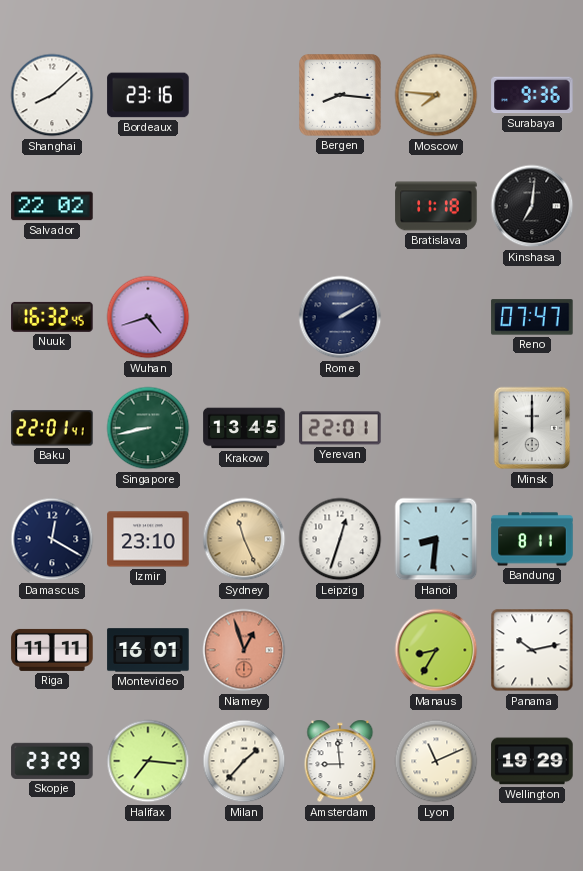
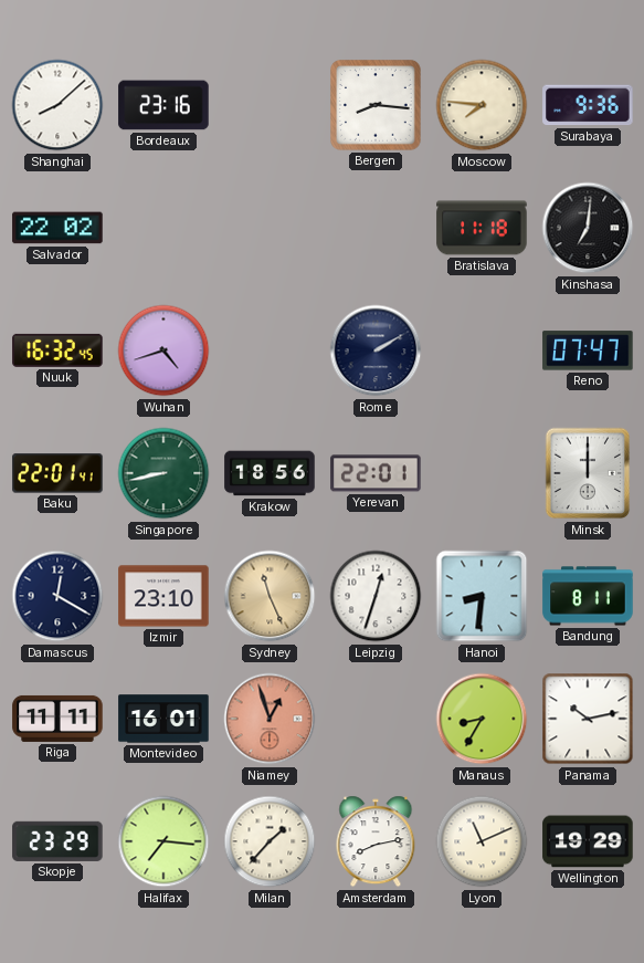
Krakow: 13:45 -> 18:56 (270, 473)
Amsterdam: 8:59 -> 8:13 (376, 841)
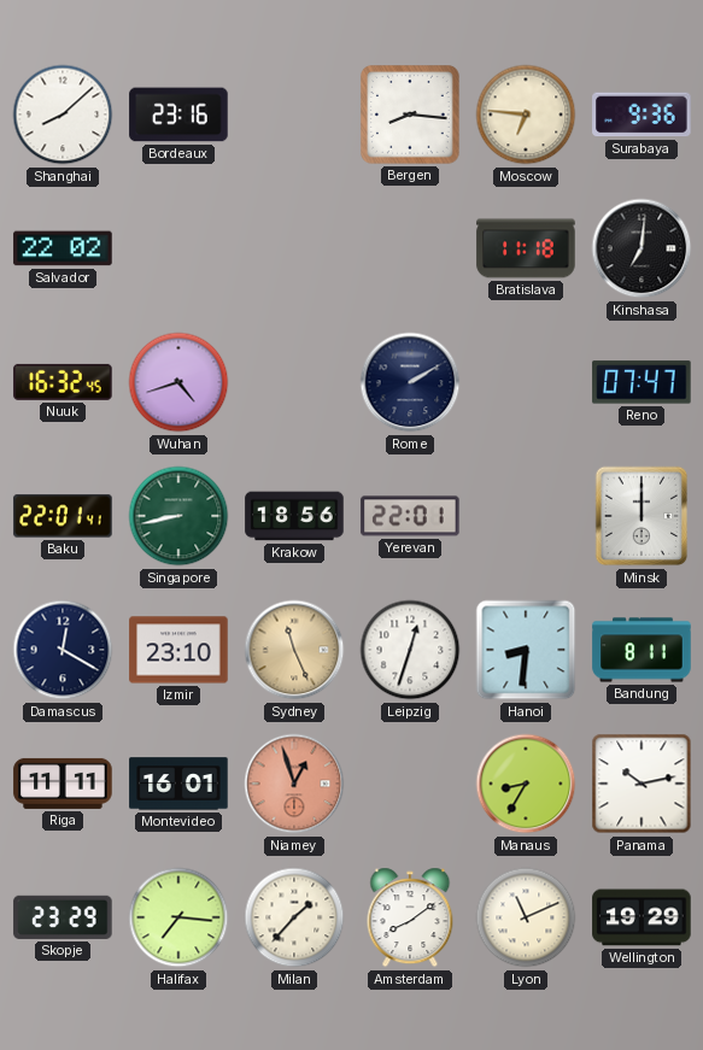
Moscow: 7:46 -> 6:46 (526, 115)
Amsterdam: 8:13 -> 8:09 (410, 917)
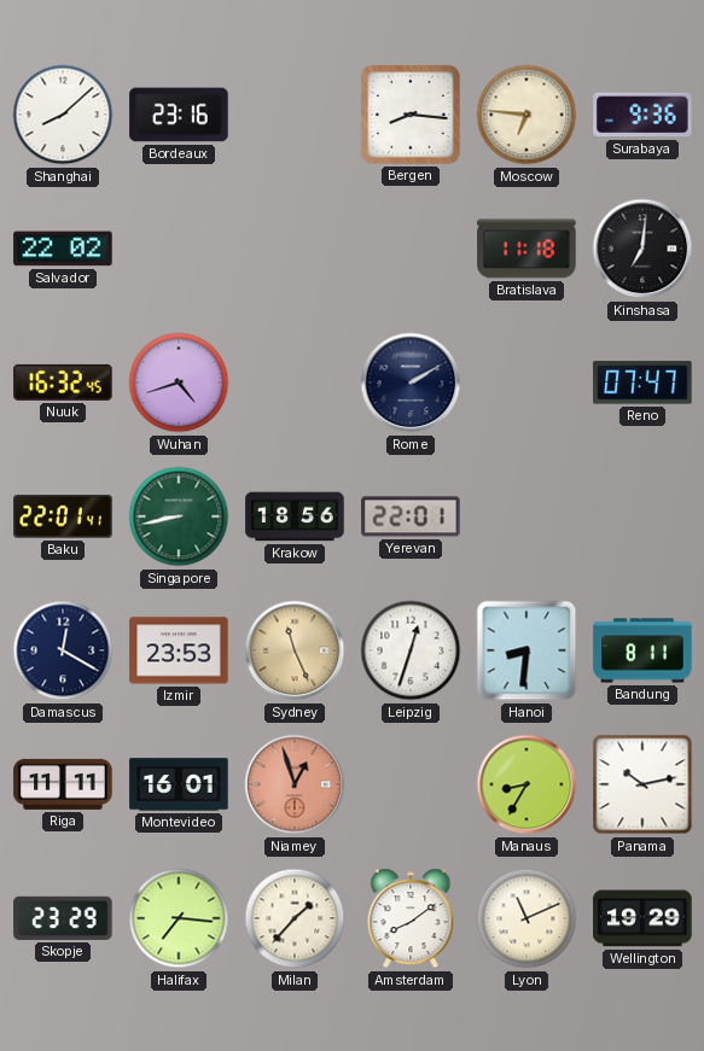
Minsk: 12:00 -> none (642, 516)
Izmir: 23:10 -> 23:53 (179, 650)
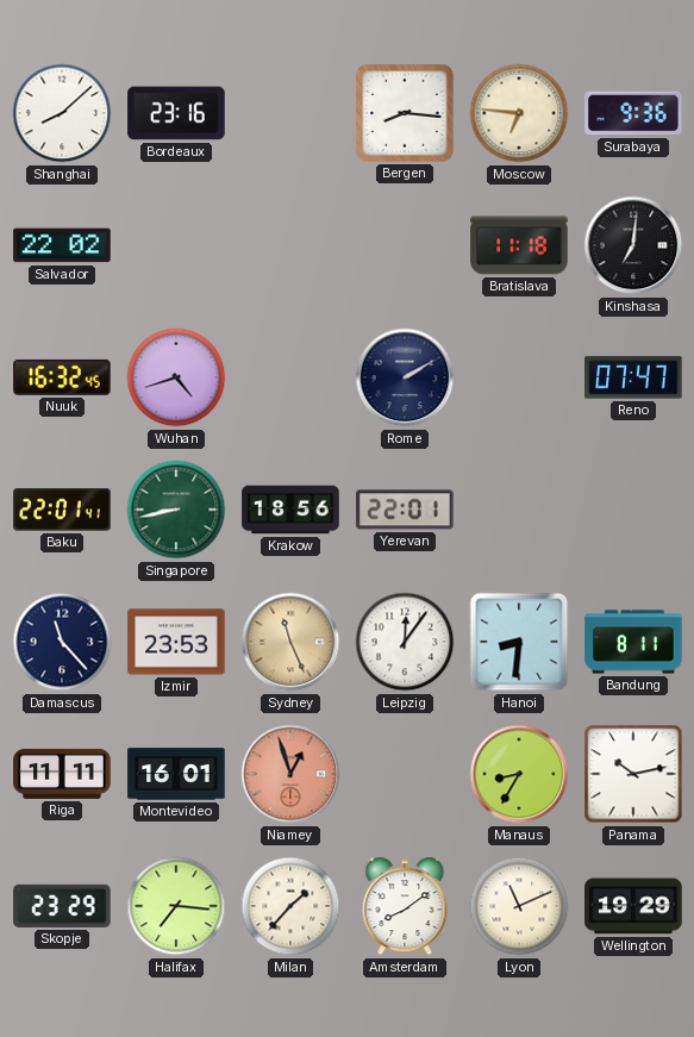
Damascus: 12:20 -> 11:23 (62, 642)
Leipzig: 12:33 -> 12:06 (405, 642)
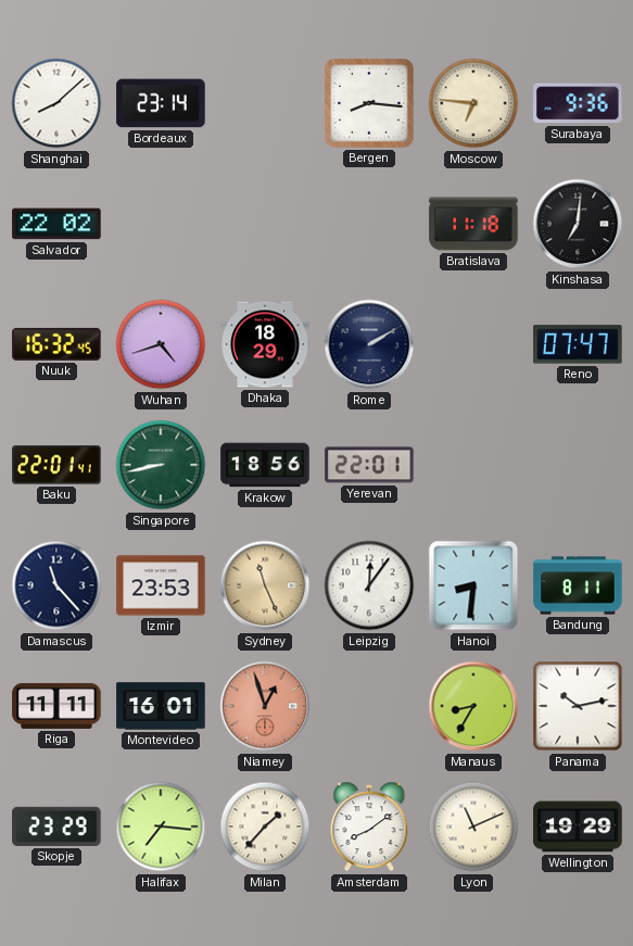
Bordeaux: 23:16 -> 23:14 (161, 103)
Dhaka: none -> 18:29 (265, 344)
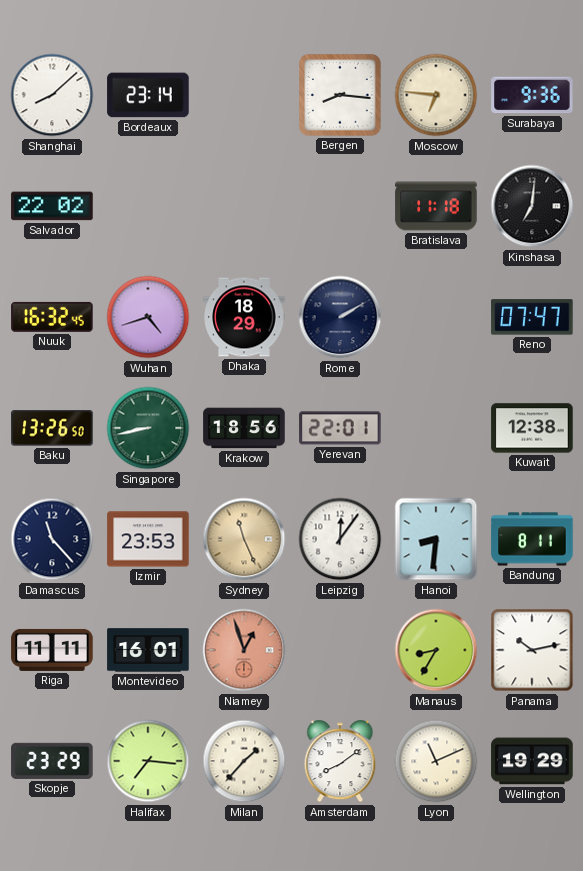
Baku: 22:01 -> 13:26 (52, 428)
Kuwait: none -> 12:38 (532, 428)
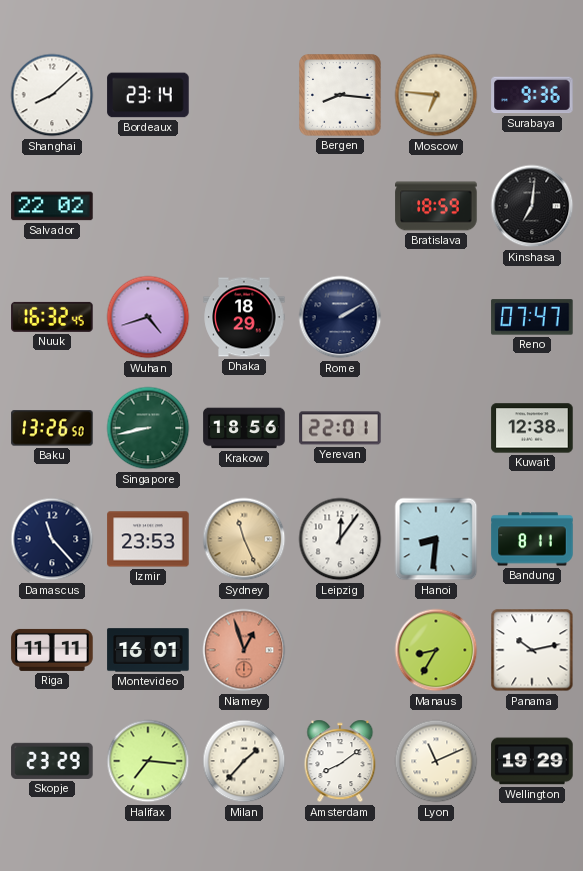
Bratislava: 11:18 -> 18:59 (436, 206)
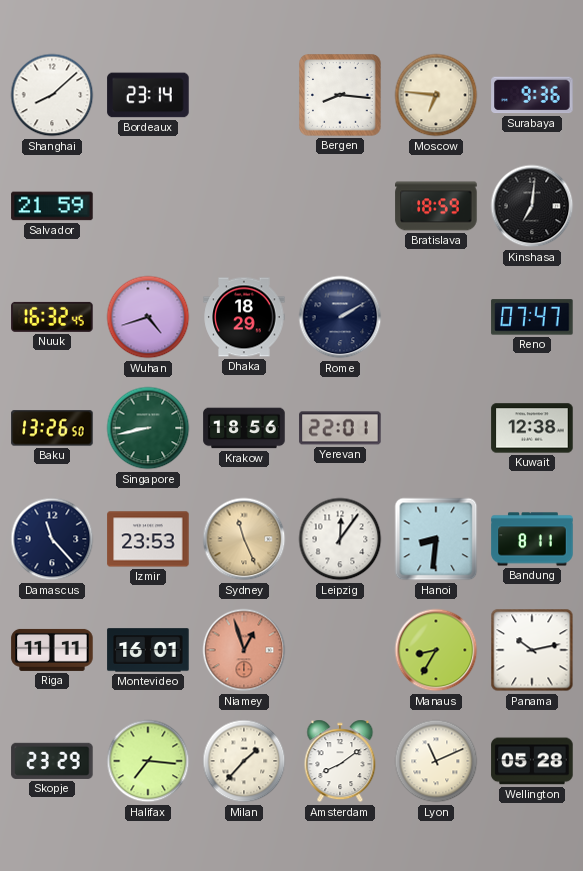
Salvador: 22:02 -> 21:59 (52, 206)
Wellington: 19:29 -> 05:28 (532, 761)
